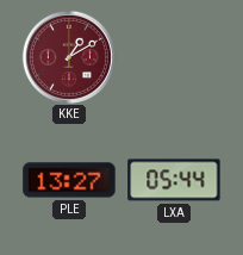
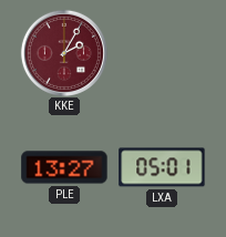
KKE: 1:10 -> 2:05 (64, 53)
LXA: 05:44 -> 05:01 (162, 167)
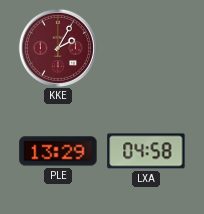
PLE: 13:27 -> 13:29 (58, 151)
LXA: 05:01 -> 04:58 (146, 151)
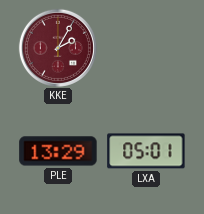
LXA: 04:58 -> 05:01 (146, 151)
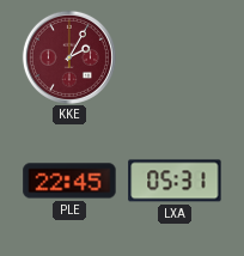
PLE: 13:29 -> 22:45 (69, 181)
LXA: 05:01 -> 05:31 (175, 181)
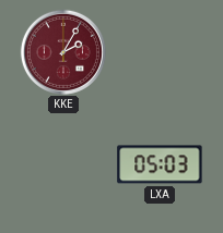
PLE: 22:45 -> none (69, 181)
LXA: 05:31 -> 05:03 (160, 164)
